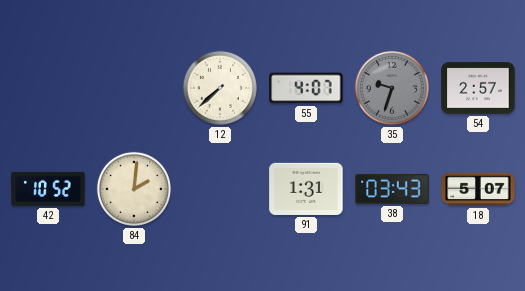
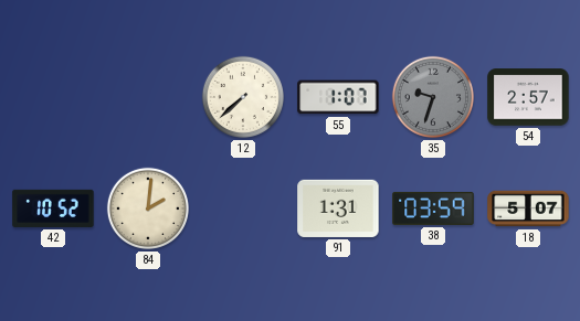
55: 4:07 -> 1:07 (338, 97)
38: 03:43 -> 03:59 (433, 208)
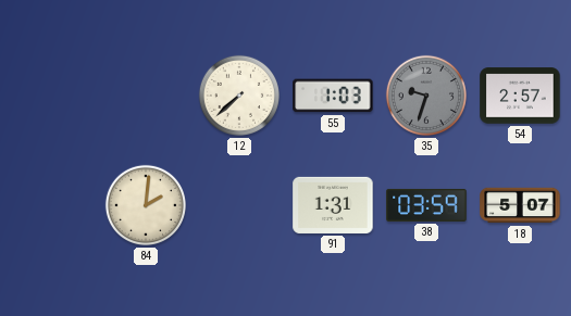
55: 1:07 -> 1:03 (333, 96)
42: 10:52 -> none (53, 208)
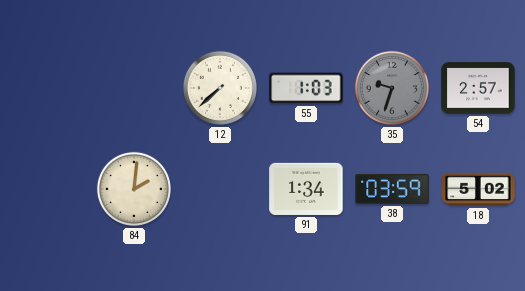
91: 1:31 -> 1:34 (306, 189)
18: 5:07 -> 5:02 (478, 189)
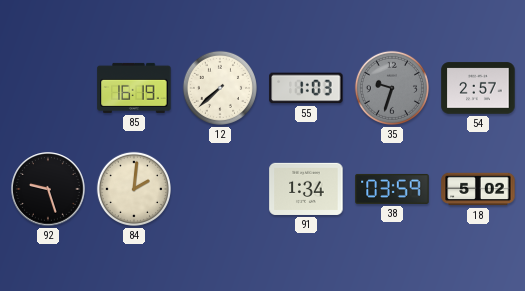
85: none -> 16:19 (134, 88)
92: none -> 9:27 (48, 189)
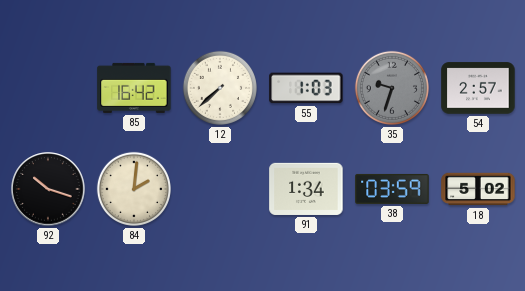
85: 16:19 -> 16:42 (134, 88)
92: 9:27 -> 10:18 (48, 189)
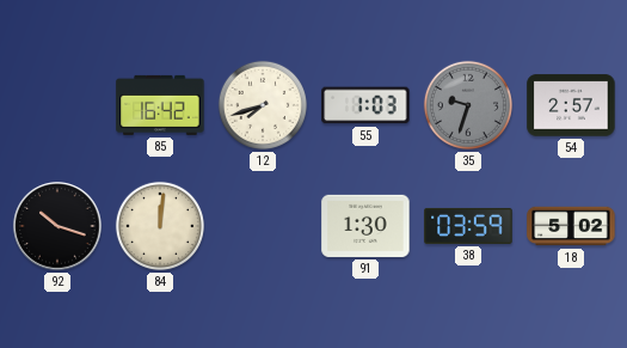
12: 7:38 -> 7:42 (263, 105)
84: 2:01 -> 12:01 (160, 226)
91: 1:34 -> 1:30 (365, 226)
